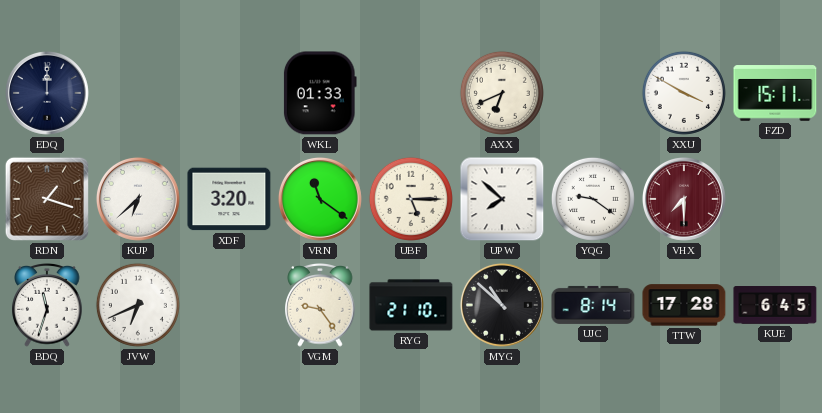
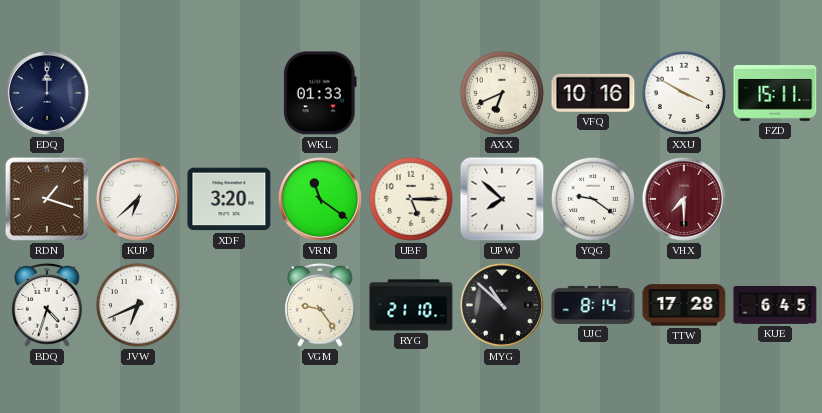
VFQ: none -> 10:16 (593, 93)
BDQ: 11:33 -> 4:33 (47, 306)
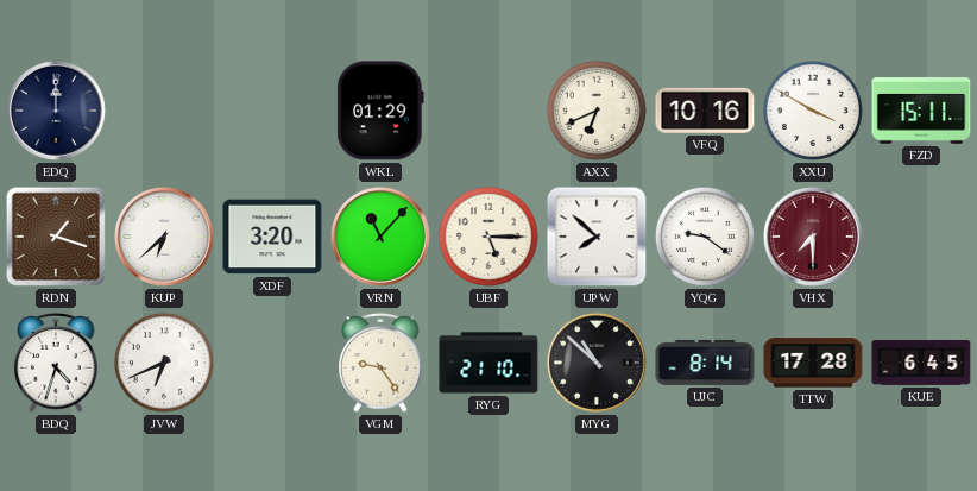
WKL: 01:33 -> 01:29 (380, 111)
VRN: 11:21 -> 11:07 (380, 237)
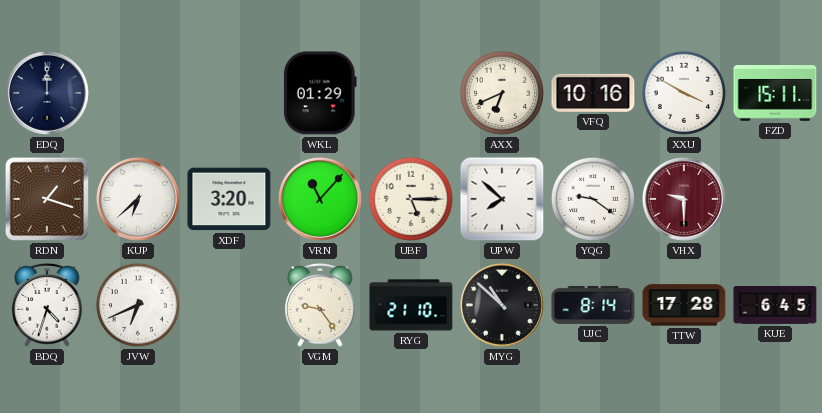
VHX: 7:30 -> 9:30 (684, 199)
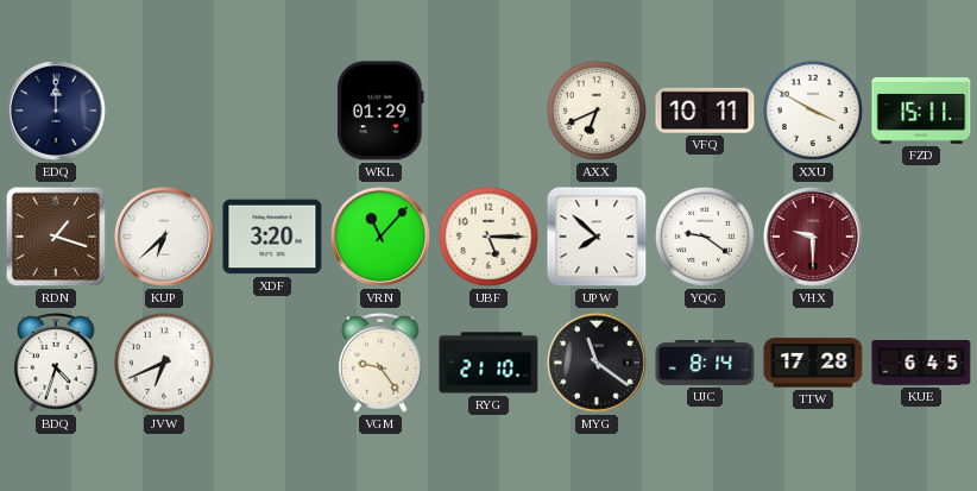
VFQ: 10:16 -> 10:11 (705, 111)
MYG: 10:52 -> 11:21 (597, 363)
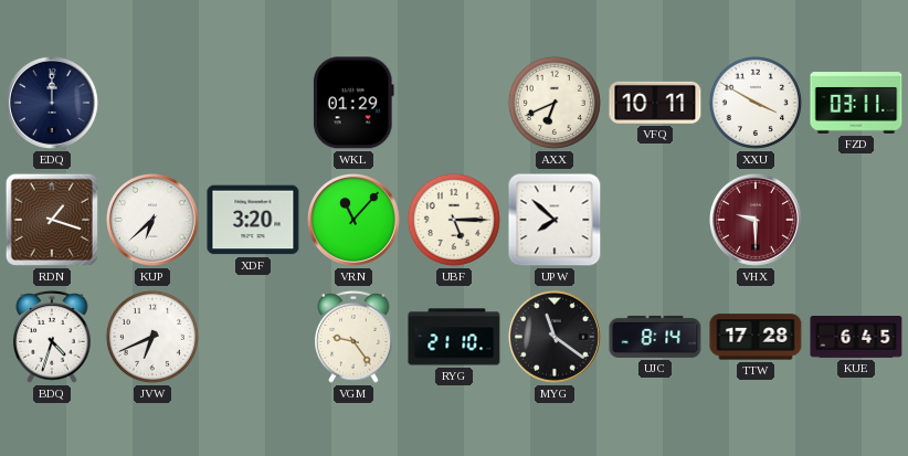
FZD: 15:11 -> 03:11 (856, 103)
YQG: 9:21 -> none (705, 237)
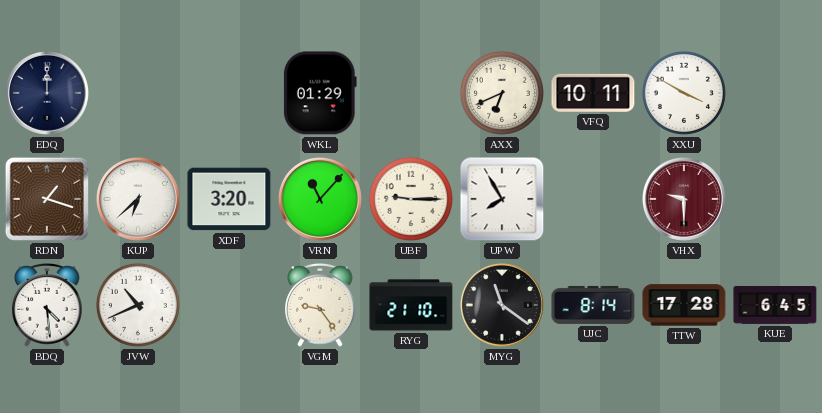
FZD: 03:11 -> none (856, 103)
UBF: 5:15 -> 9:15 (411, 199)
UPW: 7:52 -> 7:55 (502, 199)
BDQ: 4:33 -> 4:29 (47, 306)
JVW: 6:41 -> 10:41 (138, 305)
